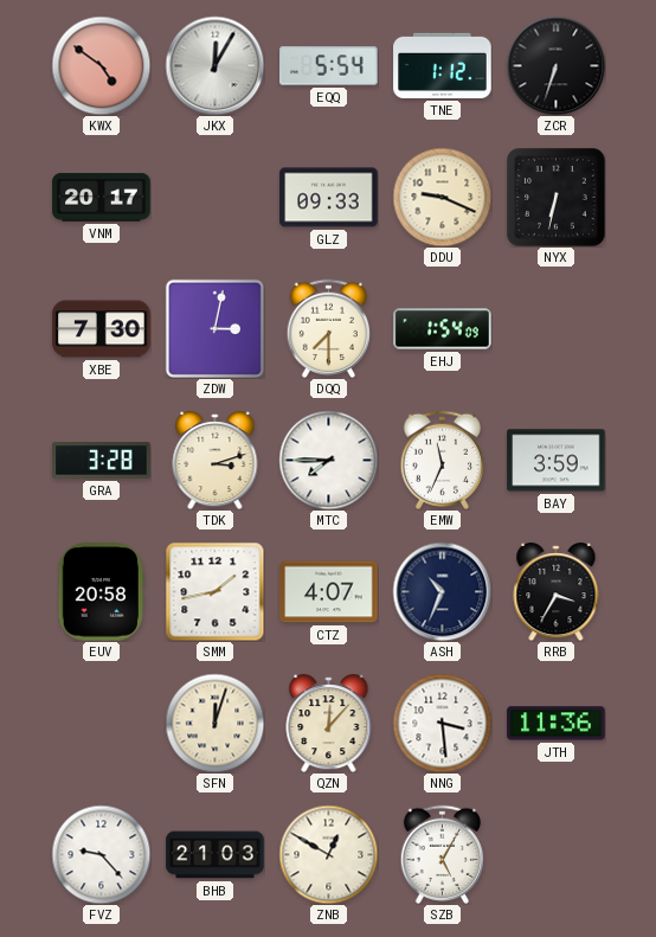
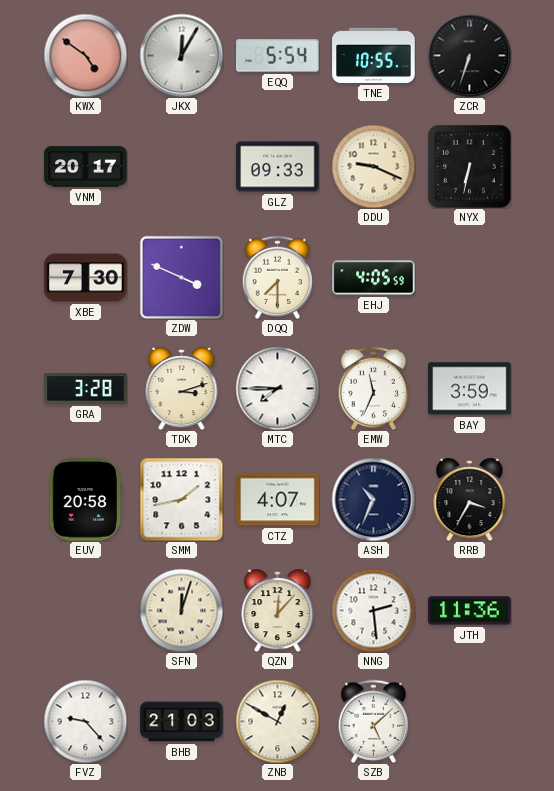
TNE: 1:12 -> 10:55 (374, 55)
ZDW: 3:02 -> 3:49 (181, 277)
EHJ: 1:54 -> 4:05 (374, 278)
NNG: 3:29 -> 2:29 (373, 610)
SZB: 5:05 -> 5:08 (373, 721)
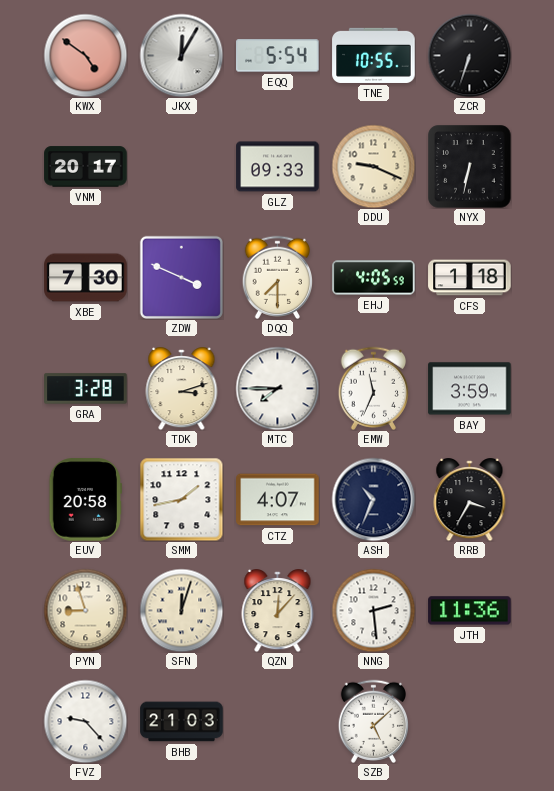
CFS: none -> 1:18 (470, 278)
PYN: none -> 8:57 (85, 610)
ZNB: 12:50 -> none (277, 721)
